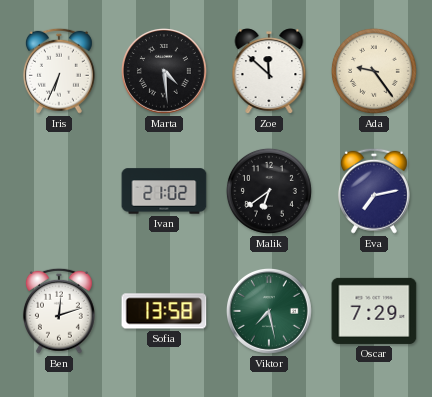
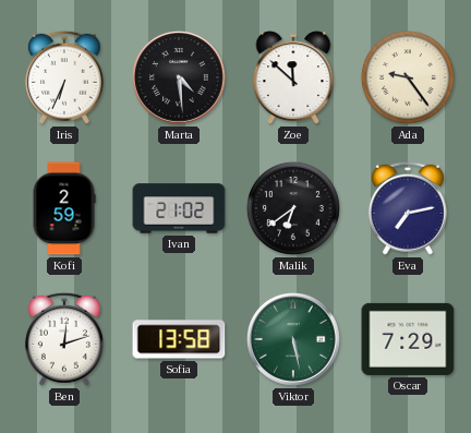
Kofi: none -> 2:59 (64, 208)
Viktor: 7:28 -> 5:28 (294, 340)
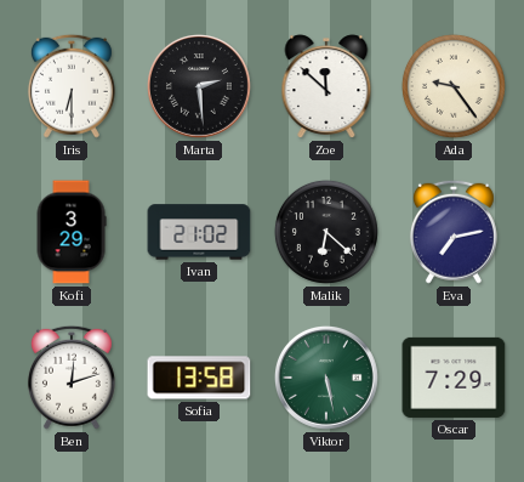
Iris: 6:34 -> 6:30 (72, 86)
Marta: 4:29 -> 2:29 (200, 87)
Kofi: 2:59 -> 3:29 (72, 232)
Malik: 6:39 -> 6:22 (326, 232)
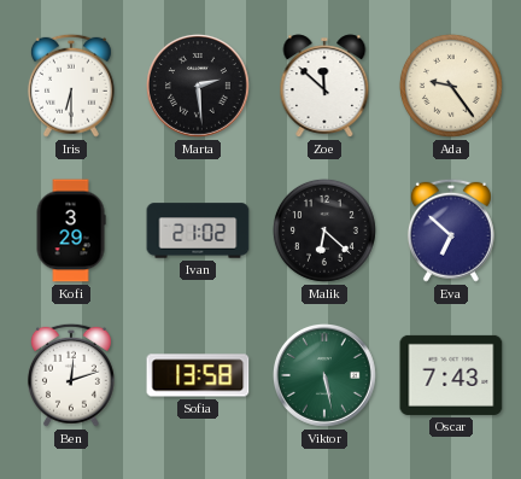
Eva: 7:13 -> 6:52 (451, 230)
Oscar: 7:29 -> 7:43 (451, 375)
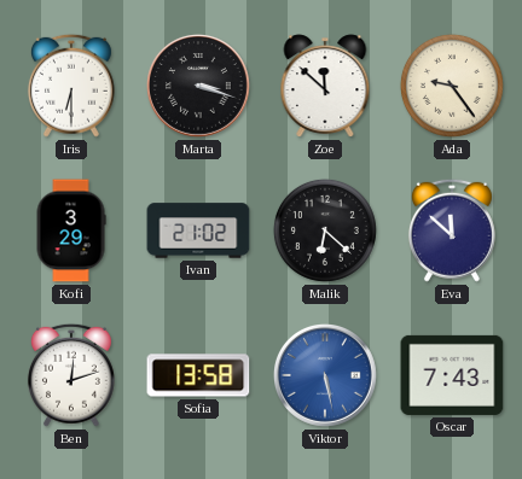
Marta: 2:29 -> 3:18 (199, 87)
Eva: 6:52 -> 11:52 (452, 230)
Viktor dial: green -> blue (326, 376)
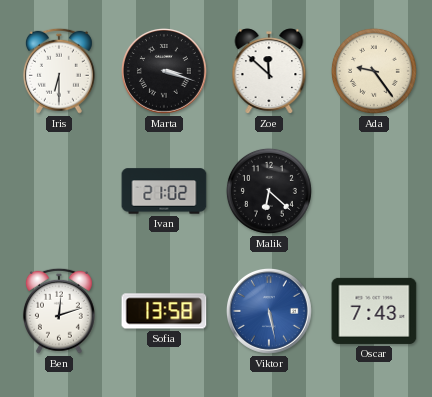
Kofi: 3:29 -> none (71, 230)
Eva: 11:52 -> none (452, 230)
